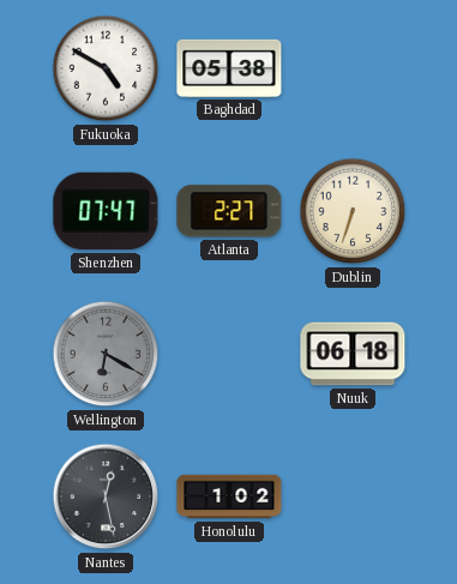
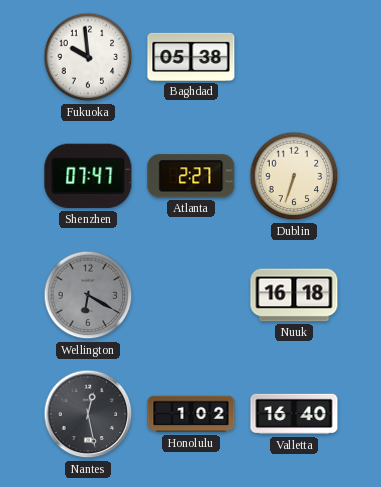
Fukuoka: 4:50 -> 9:59 (88, 57)
Nuuk: 06:18 -> 16:18 (294, 295)
Valletta: none -> 16:40 (294, 414)
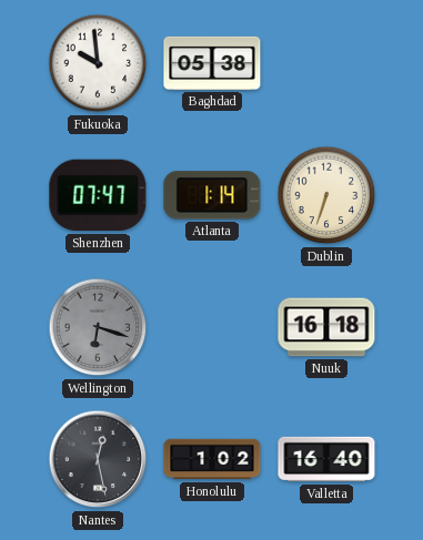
Atlanta: 2:27 -> 1:14 (212, 195)
Wellington: 6:20 -> 6:18 (98, 327)
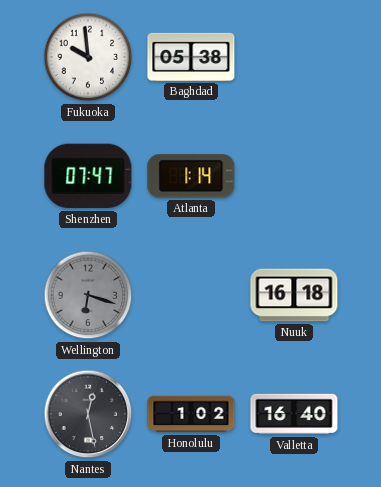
Dublin: 6:33 -> none (326, 195)
